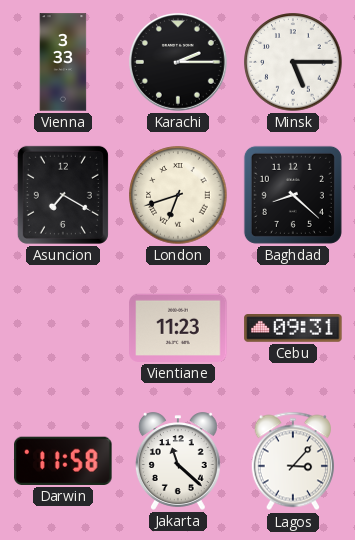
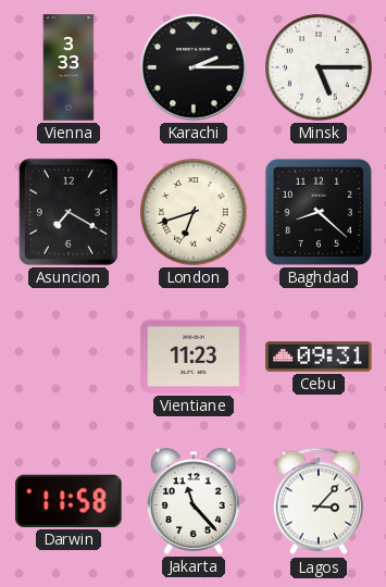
Jakarta: 11:22 -> 11:23 (194, 501)
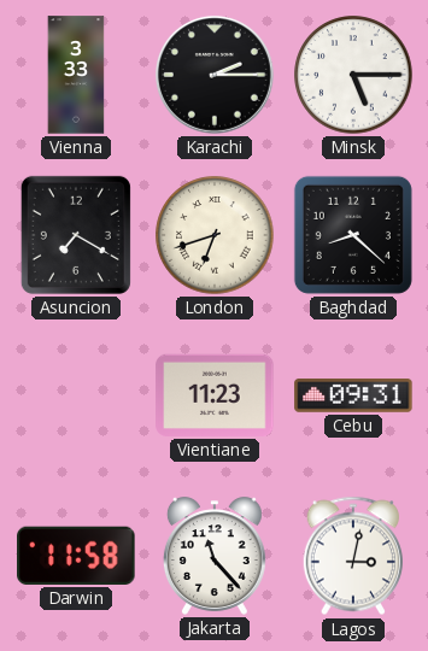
Lagos: 3:07 -> 3:02 (353, 556)
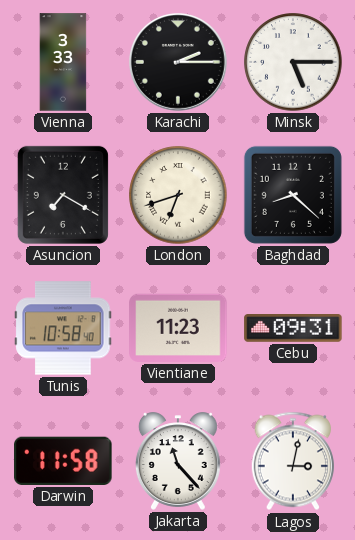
Tunis: none -> 10:58 (63, 328)
